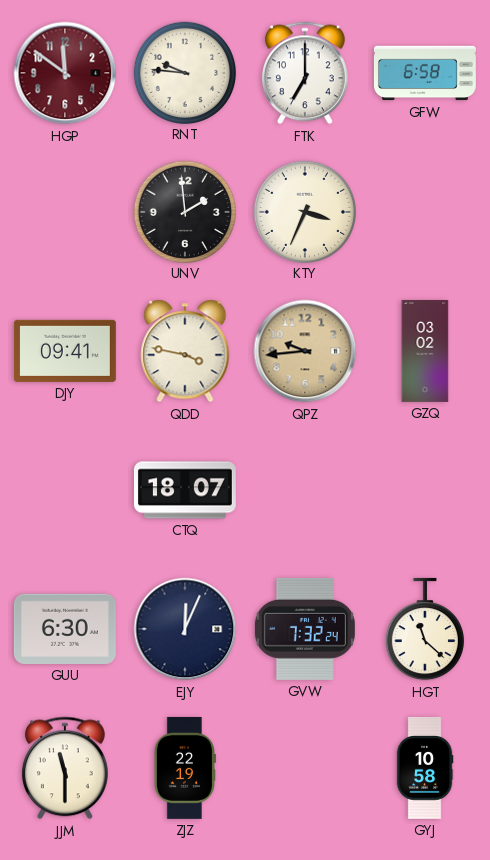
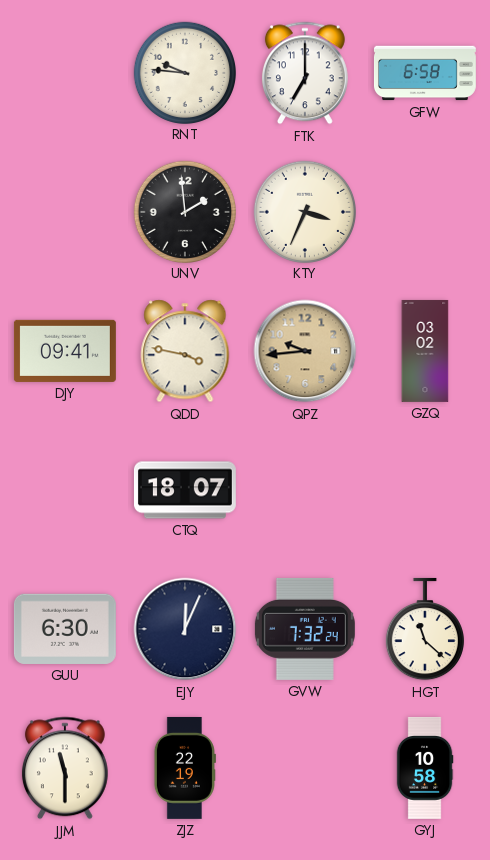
HGP: 11:51 -> none (65, 73)
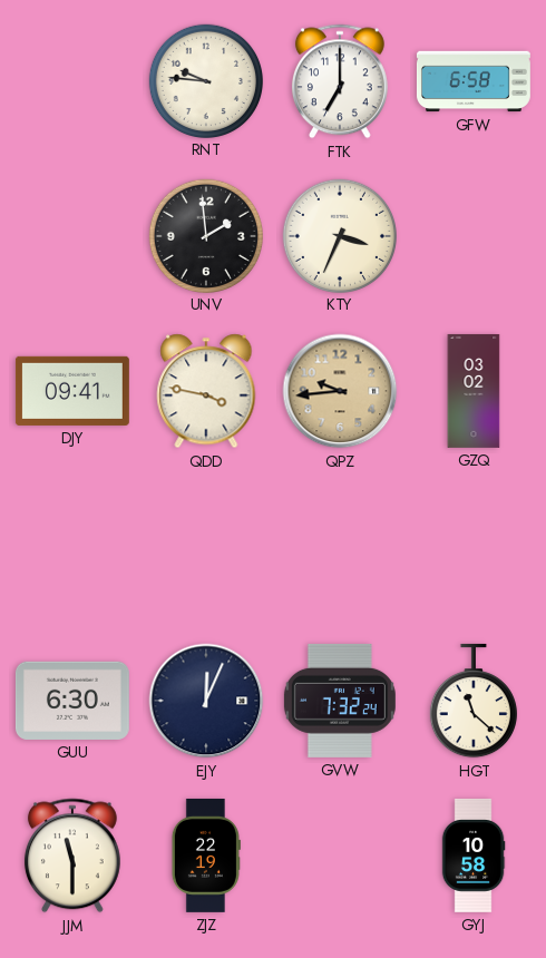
CTQ: 18:07 -> none (185, 490)
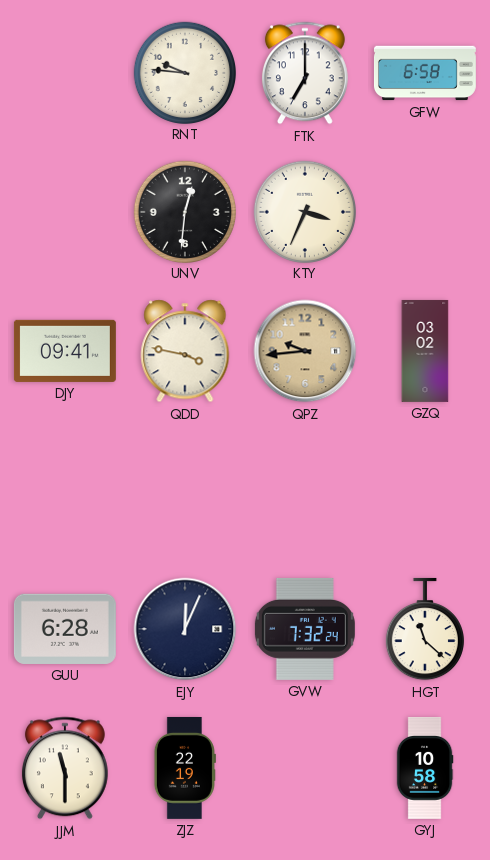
UNV: 1:59 -> 12:31 (184, 211)
GUU: 6:30 -> 6:28 (65, 629)
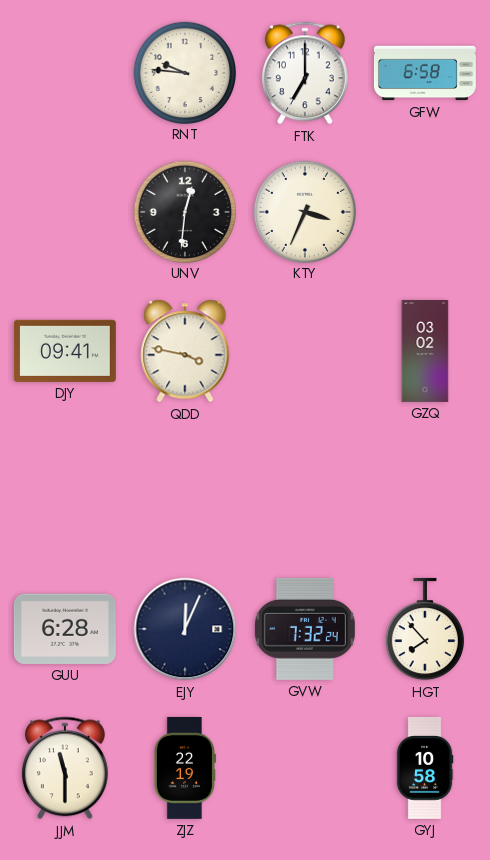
QPZ: 9:44 -> none (305, 351)
HGT: 11:22 -> 7:53 (425, 629)
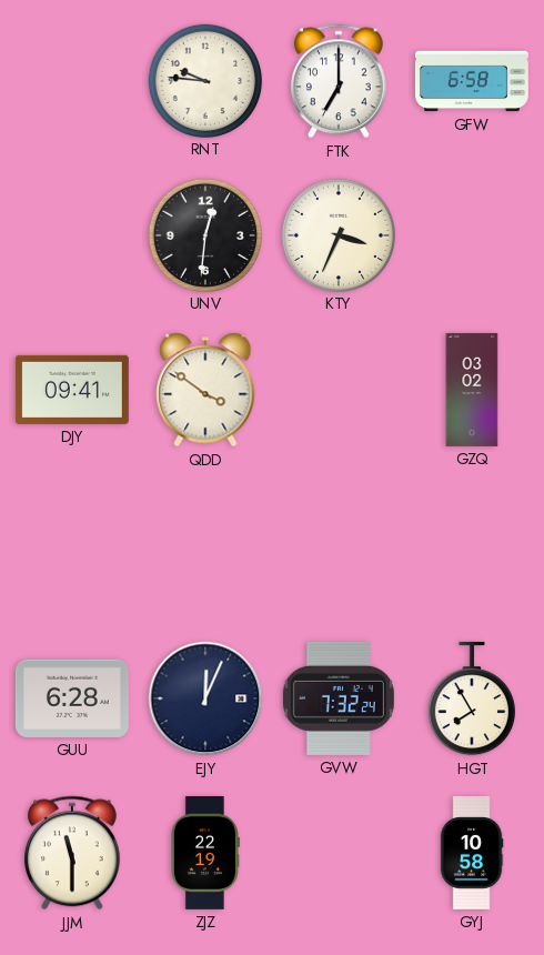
QDD: 3:47 -> 3:51 (205, 390)
HGT: 7:53 -> 7:55 (472, 698)
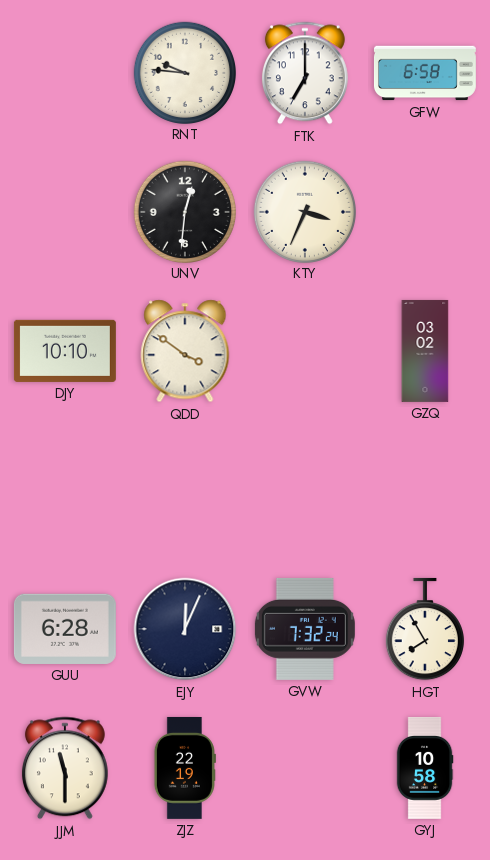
DJY: 09:41 -> 10:10 (65, 351)
